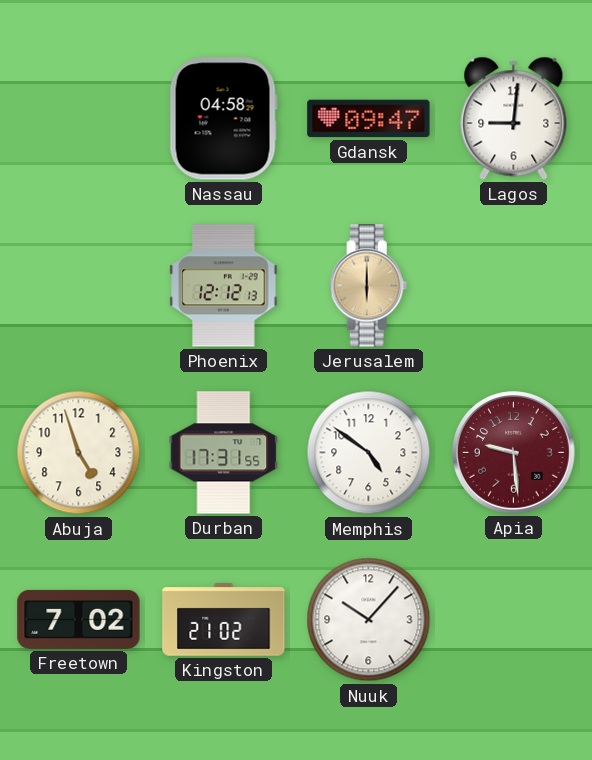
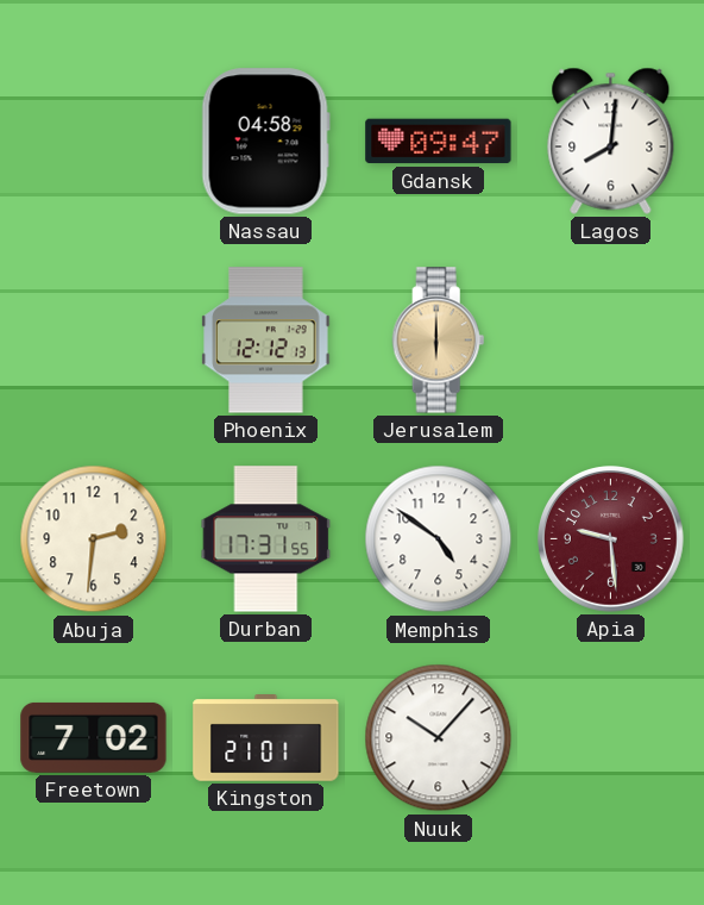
Lagos: 9:01 -> 8:01 (611, 141)
Abuja: 4:57 -> 2:31 (94, 539)
Kingston: 21:02 -> 21:01 (266, 738)
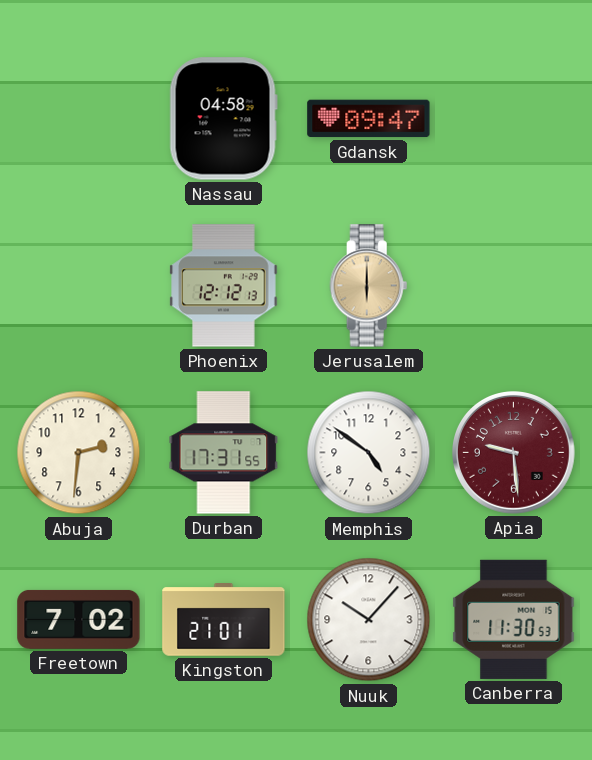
Lagos: 8:01 -> none (611, 141)
Canberra: none -> 11:30 (514, 619)
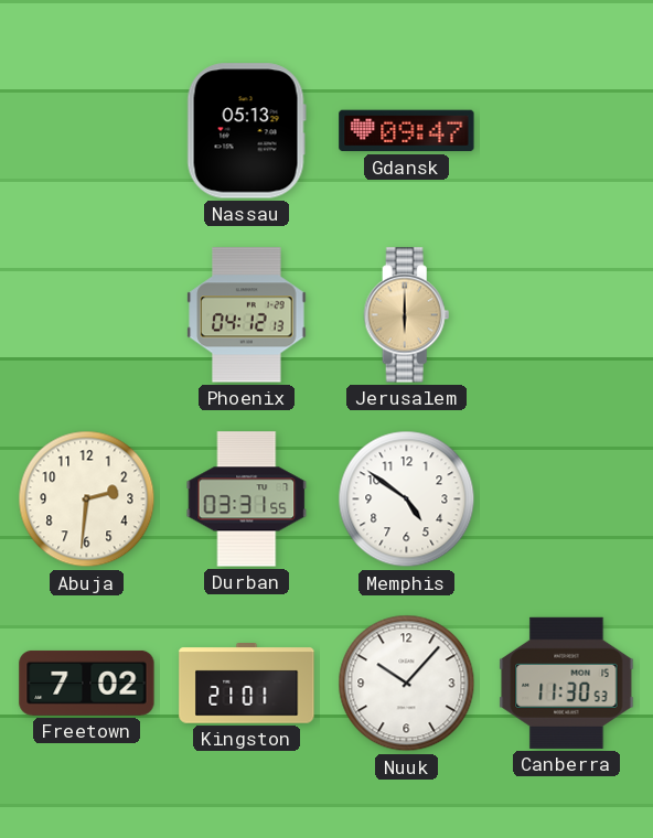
Nassau: 04:58 -> 05:13 (246, 131)
Phoenix: 12:12 -> 04:12 (247, 315)
Durban: 17:31 -> 03:31 (247, 499)
Apia: 9:29 -> none (514, 453)
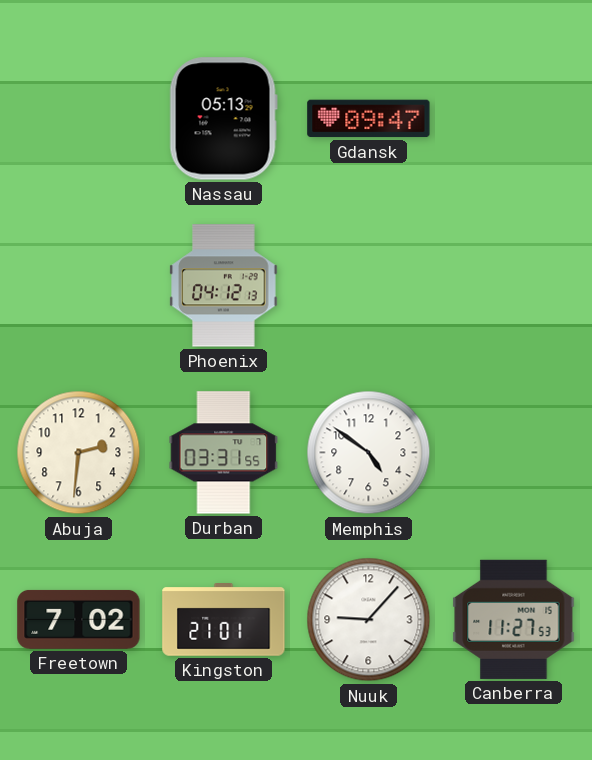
Jerusalem: 6:00 -> none (407, 315)
Nuuk: 10:07 -> 9:07 (369, 620)
Canberra: 11:30 -> 11:27 (514, 619)
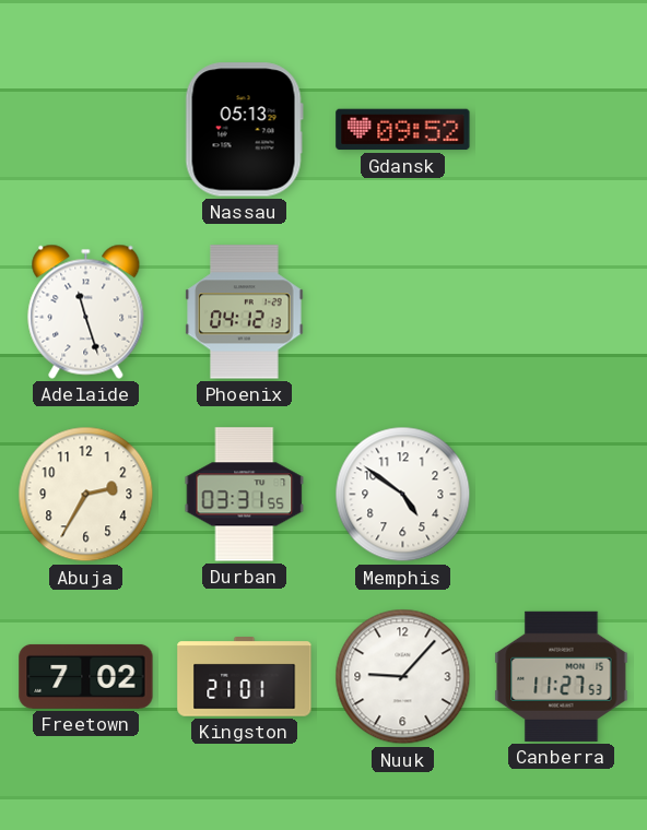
Gdansk: 09:47 -> 09:52 (403, 130)
Adelaide: none -> 11:27 (86, 311)
Abuja: 2:31 -> 2:35 (86, 495)
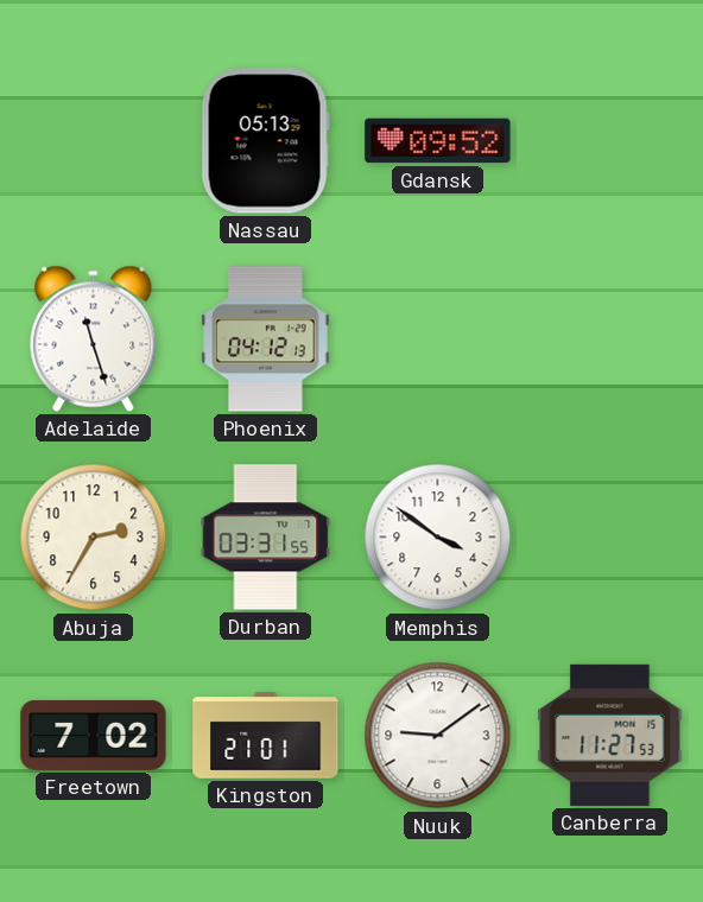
Memphis: 4:51 -> 3:51 (438, 538)
Nuuk: 9:07 -> 9:09 (438, 736)
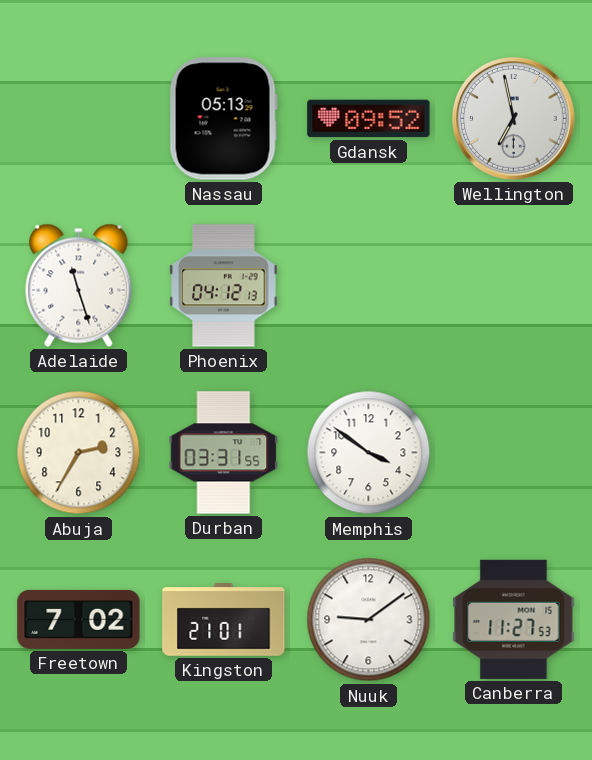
Wellington: none -> 6:58 (514, 119)
